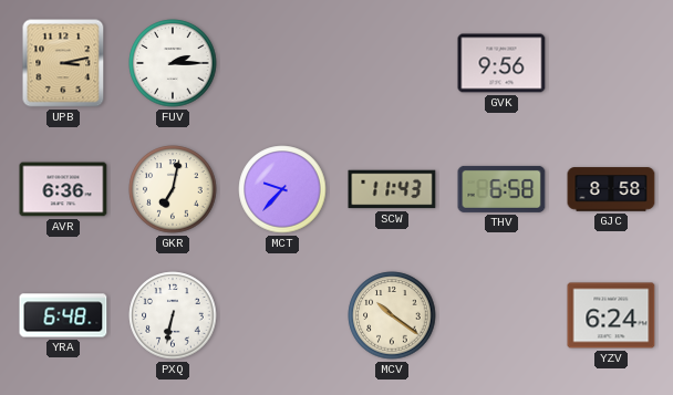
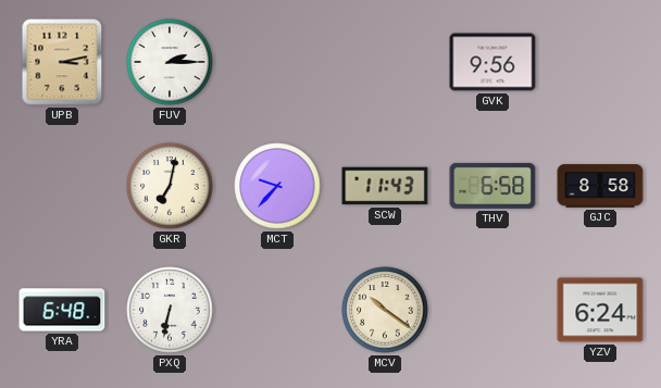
AVR: 6:36 -> none (63, 189)
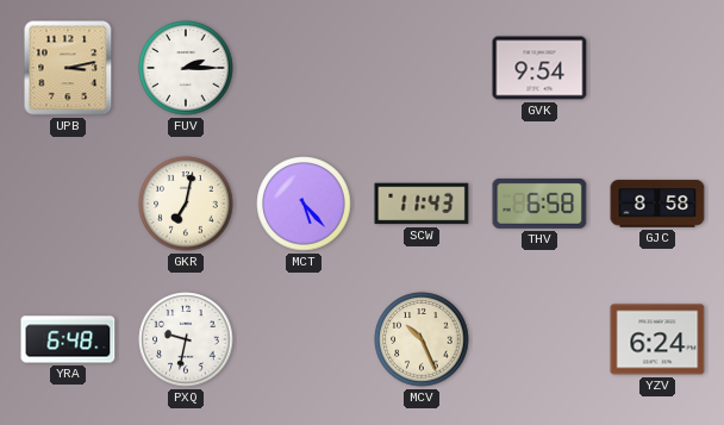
GVK: 9:56 -> 9:54 (539, 68)
MCT: 9:37 -> 5:23 (304, 204)
PXQ: 6:32 -> 9:32 (186, 339)
MCV: 10:21 -> 10:26 (422, 339)
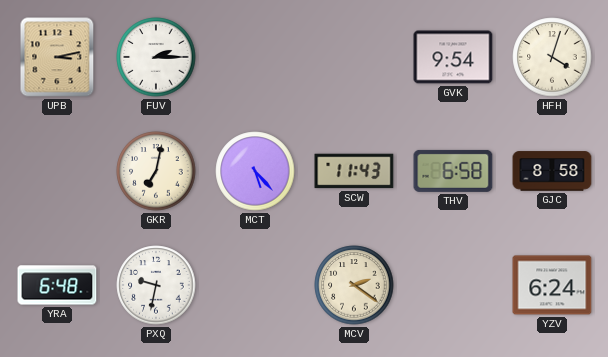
HFH: none -> 4:03 (552, 57)
MCV: 10:26 -> 2:21 (354, 285)
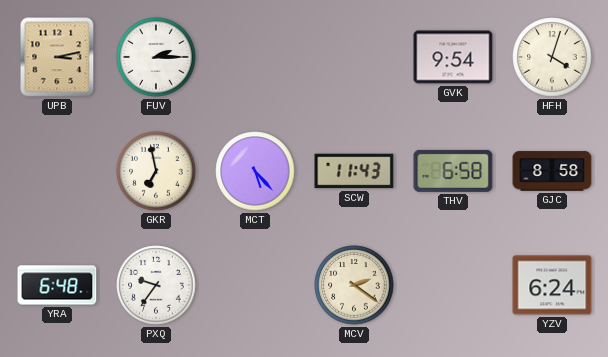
GKR: 7:02 -> 6:58 (156, 171)
PXQ: 9:32 -> 9:36 (156, 285)
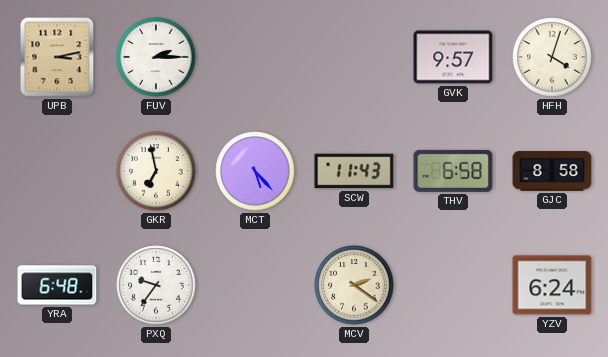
GVK: 9:54 -> 9:57 (453, 57)
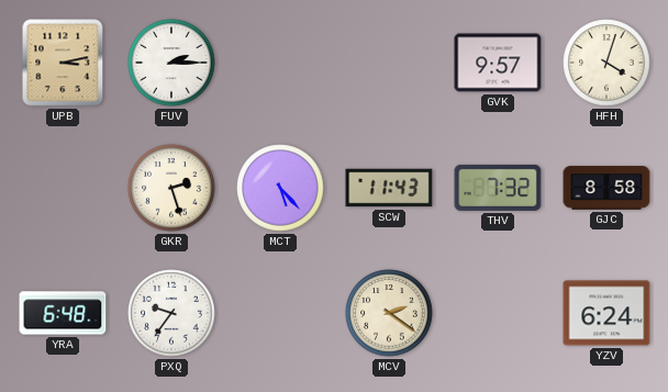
GKR: 6:58 -> 2:27 (171, 188)
THV: 6:58 -> 7:32 (498, 188)
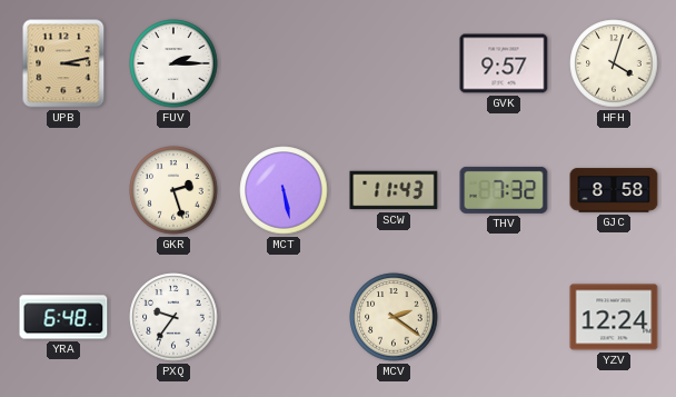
MCT: 5:23 -> 5:28 (284, 190)
YZV: 6:24 -> 12:24 (614, 317)
